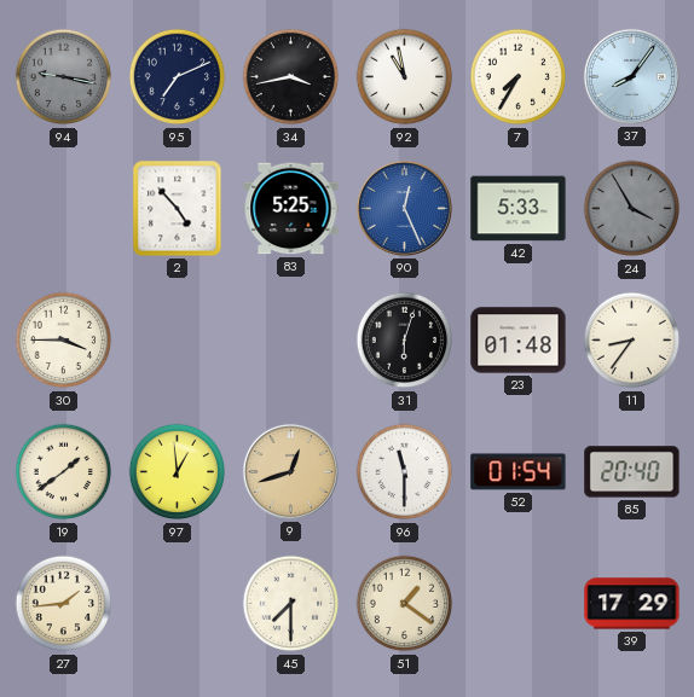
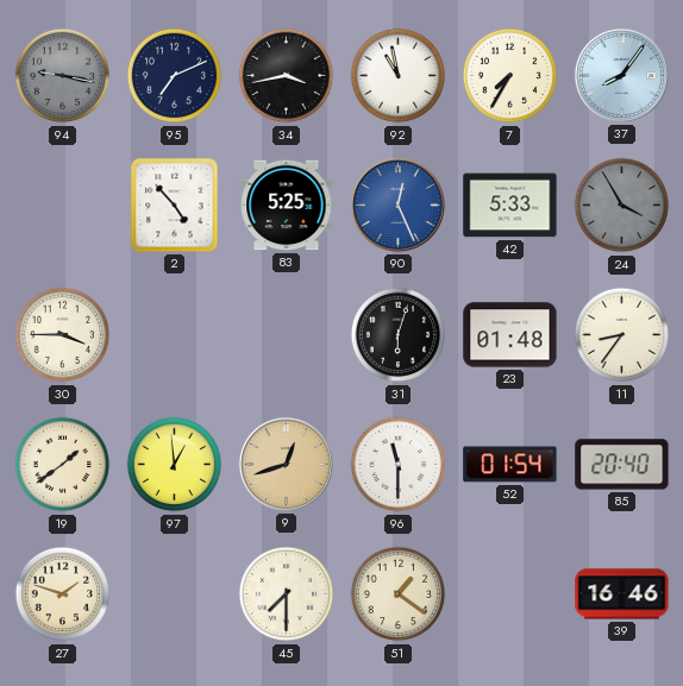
27: 1:44 -> 1:48 (63, 594)
39: 17:29 -> 16:46 (622, 594)
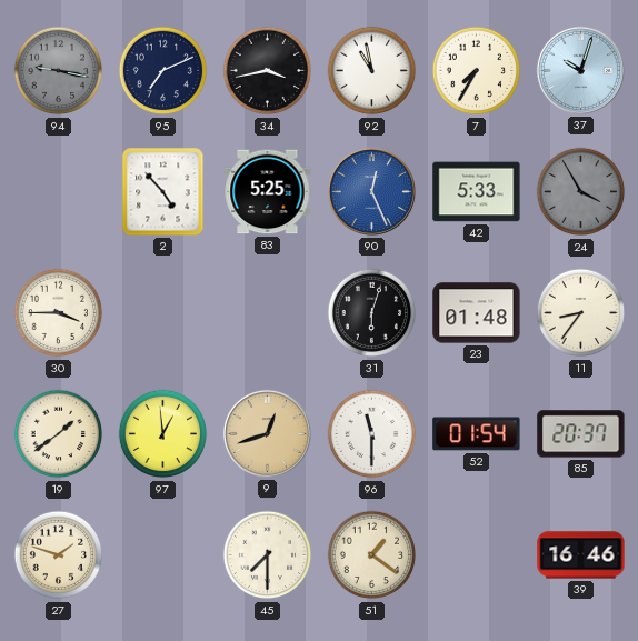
37: 8:06 -> 10:03 (580, 70)
85: 20:40 -> 20:37 (581, 434)
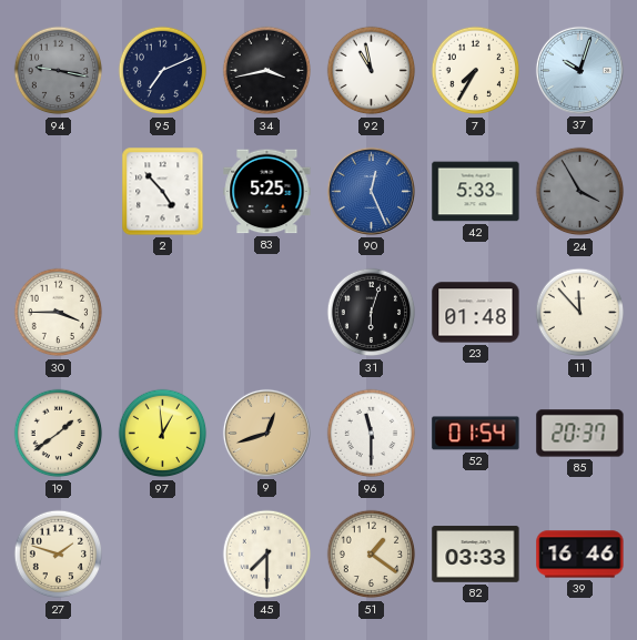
11: 8:36 -> 11:53 (580, 313)
82: none -> 03:33 (476, 555)
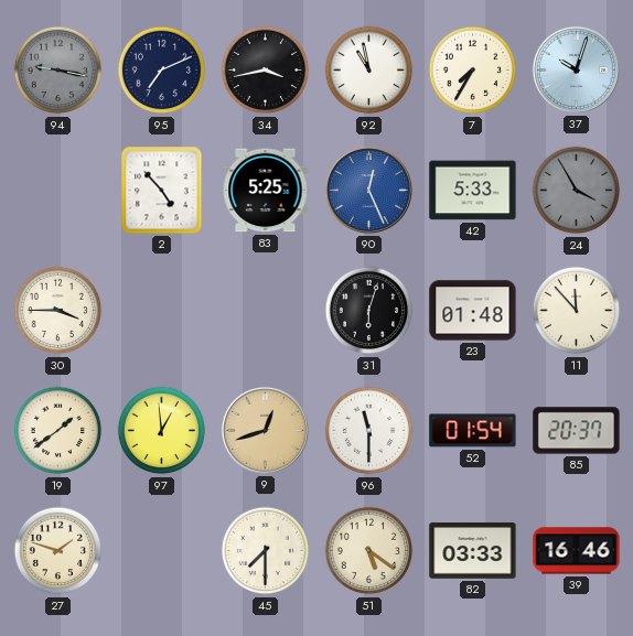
51: 1:21 -> 5:21 (369, 551)
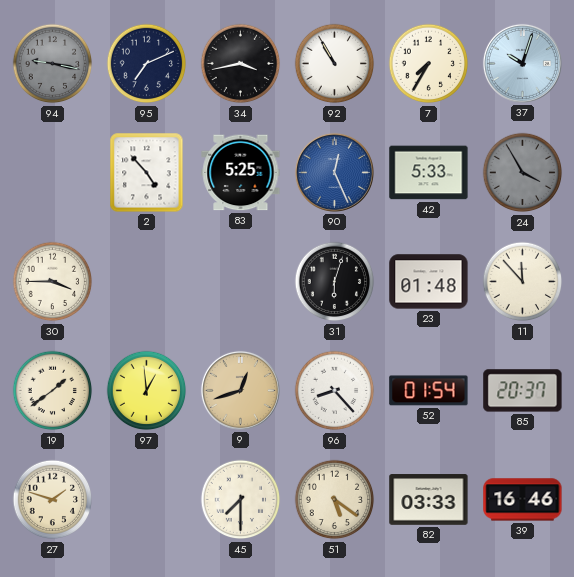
92: 10:58 -> 10:55 (335, 64)
96: 11:30 -> 8:23 (335, 391)
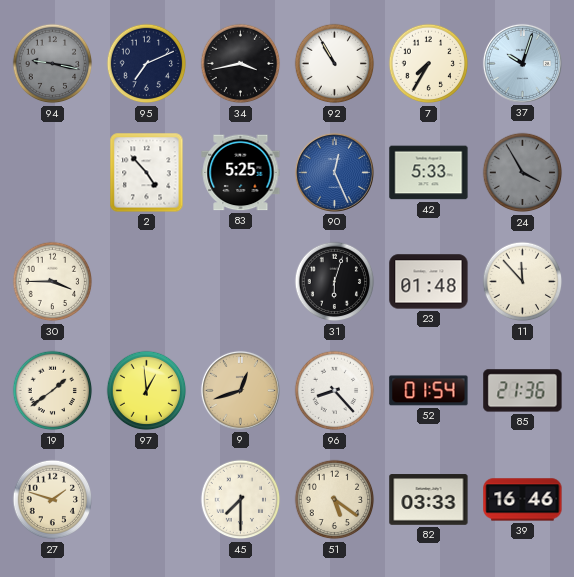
85: 20:37 -> 21:36 (523, 391)
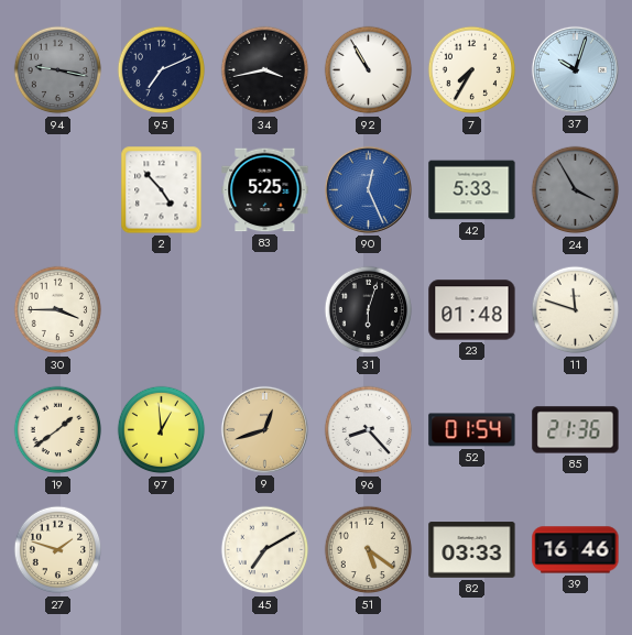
11: 11:53 -> 11:48 (576, 310)
45: 7:30 -> 7:10 (265, 550)
